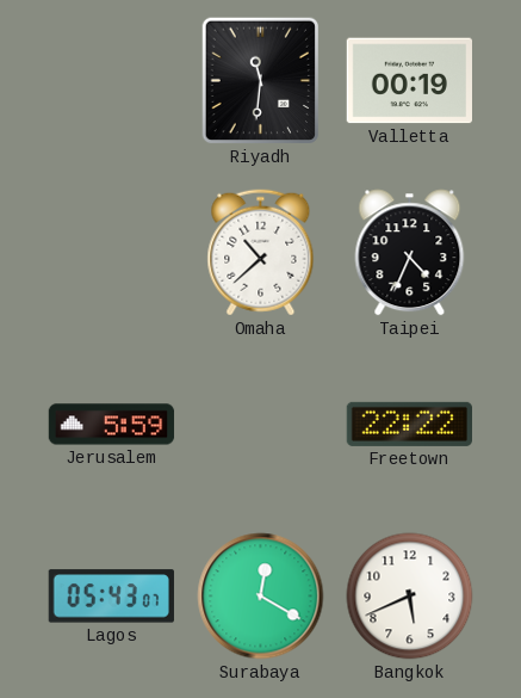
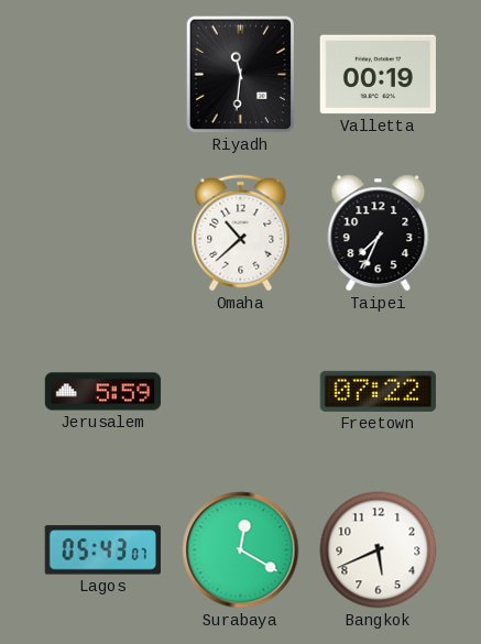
Taipei: 4:34 -> 7:34 (379, 233)
Freetown: 22:22 -> 07:22 (378, 391)
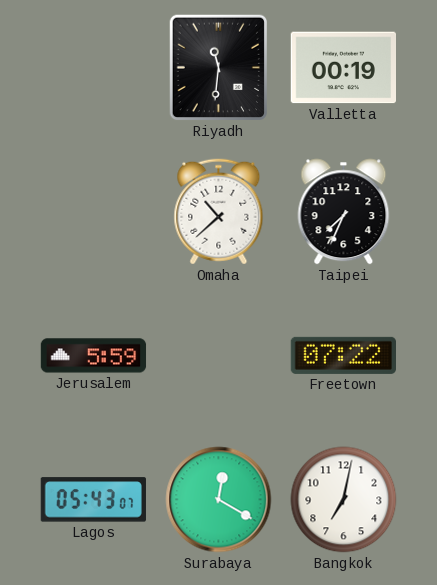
Bangkok: 5:41 -> 7:02 (344, 500)
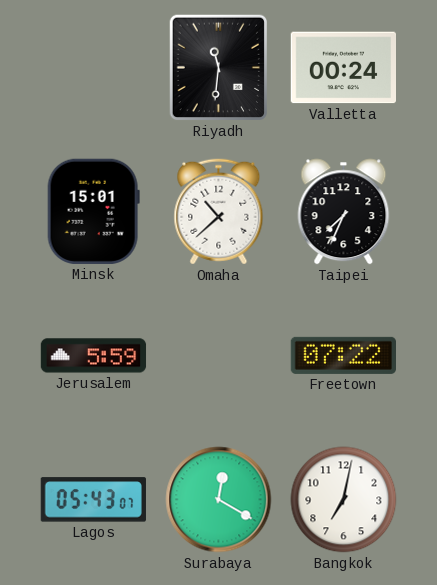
Valletta: 00:19 -> 00:24 (343, 68)
Minsk: none -> 15:01 (93, 211)
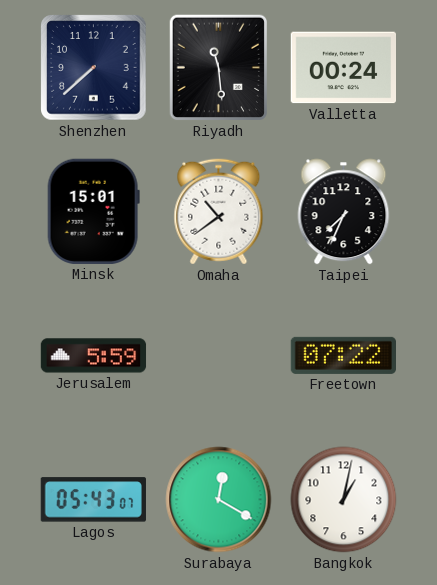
Shenzhen: none -> 7:38 (94, 68)
Riyadh: 11:31 -> 11:29 (218, 68)
Omaha: 10:38 -> 10:39 (219, 212)
Bangkok: 7:02 -> 1:02 (344, 500)
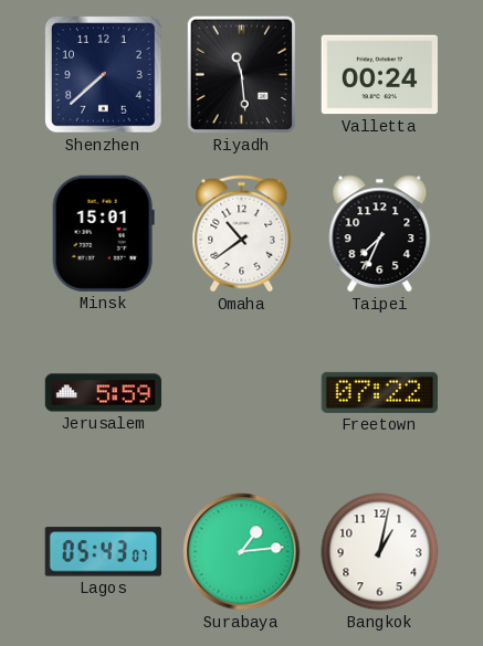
Surabaya: 12:20 -> 1:14 (242, 552)
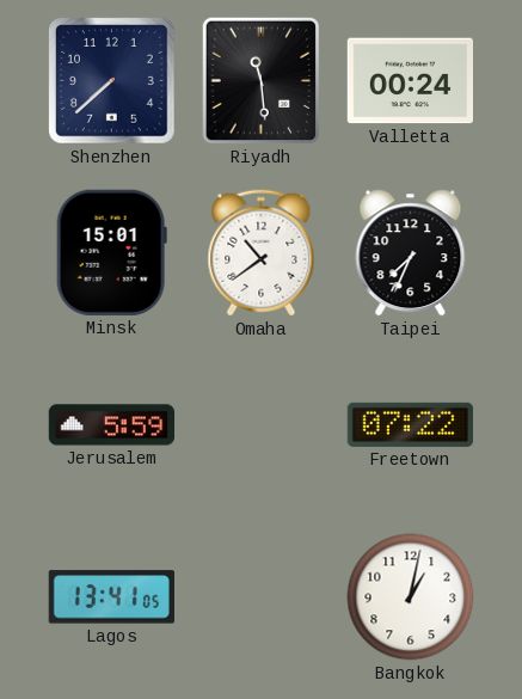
Lagos: 05:43 -> 13:41 (111, 597)
Surabaya: 1:14 -> none (242, 552)
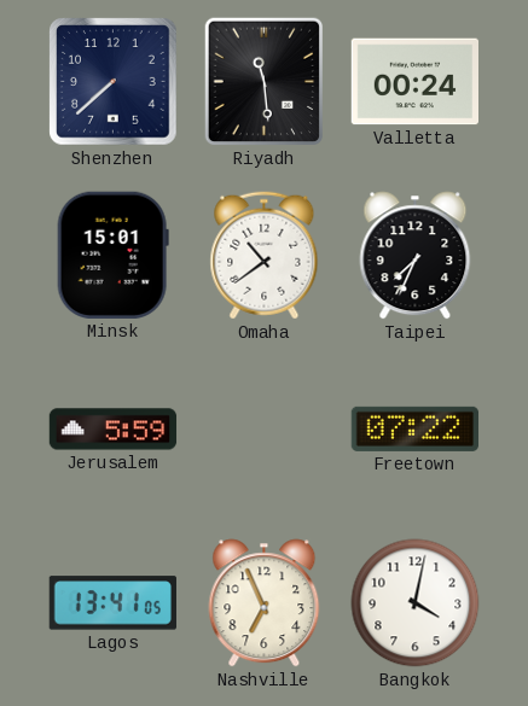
Nashville: none -> 6:56 (265, 603)
Bangkok: 1:02 -> 4:02 (416, 603)
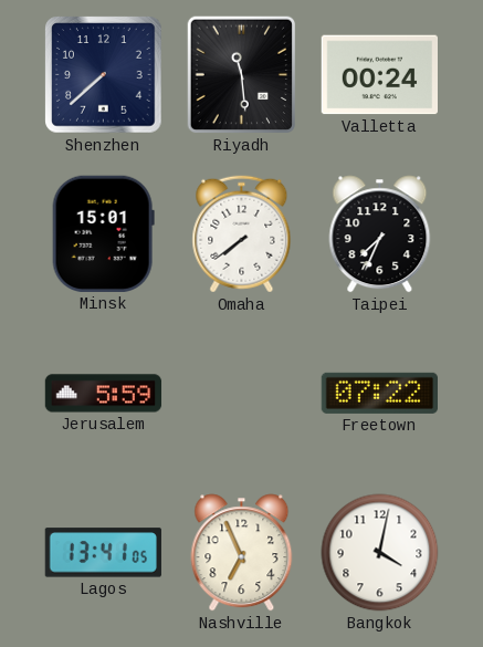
Omaha: 10:39 -> 7:39 (242, 234)
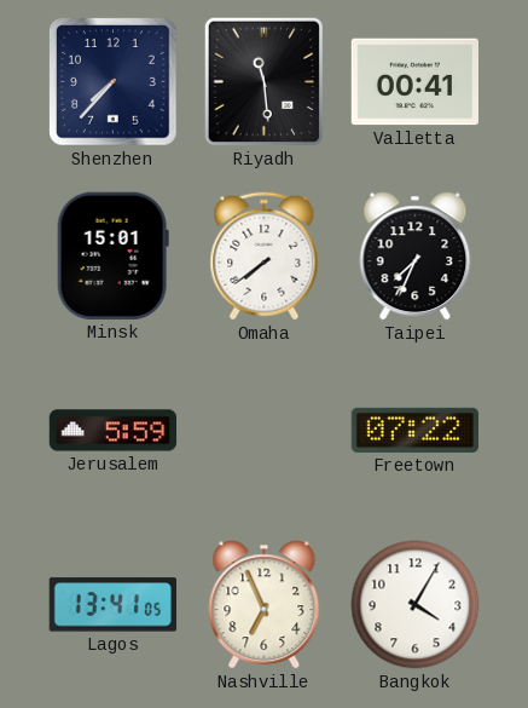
Shenzhen: 7:38 -> 7:37 (114, 82)
Valletta: 00:24 -> 00:41 (414, 82)
Bangkok: 4:02 -> 4:05 (416, 605)
